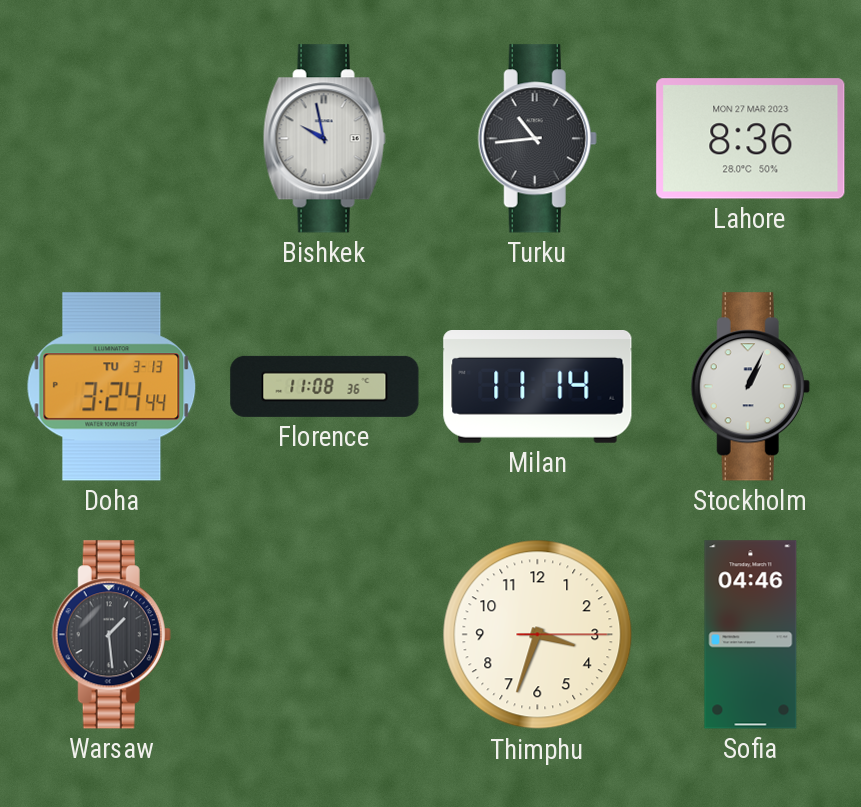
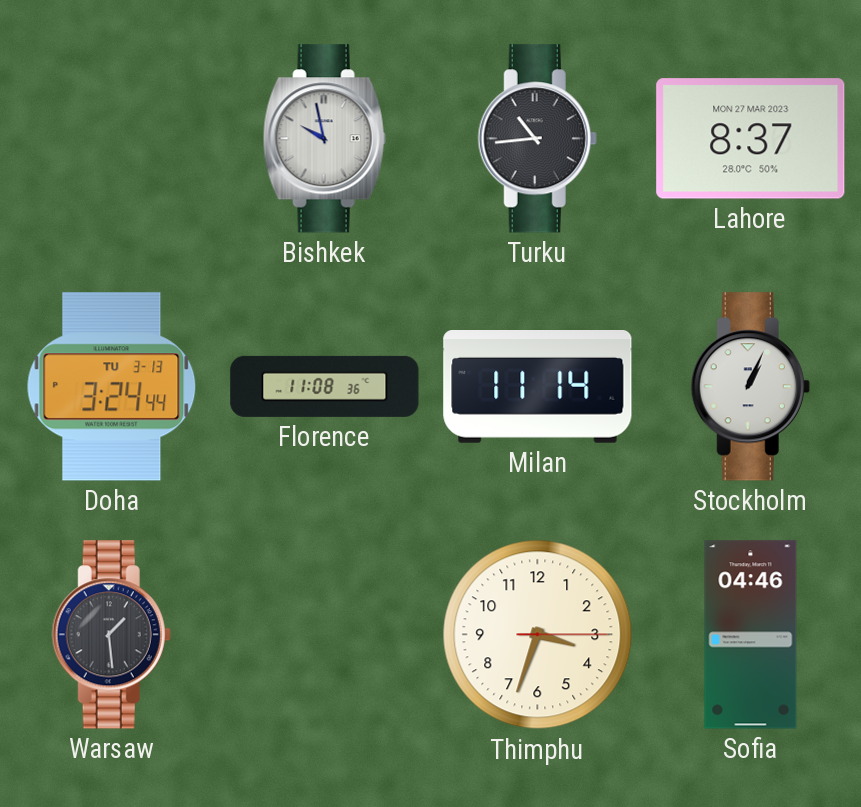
Lahore: 8:36 -> 8:37 (751, 139)
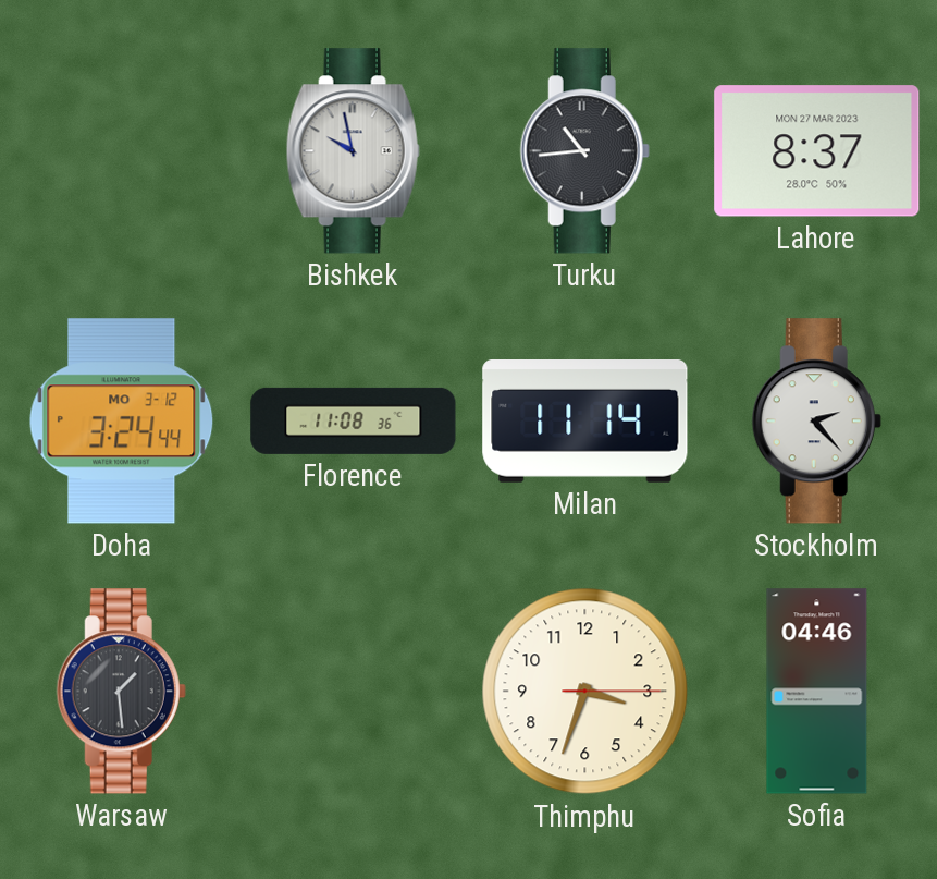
Doha date: TU 3-13 -> MO 3-12 (122, 422)
Stockholm: 1:04 -> 2:23 (816, 422)
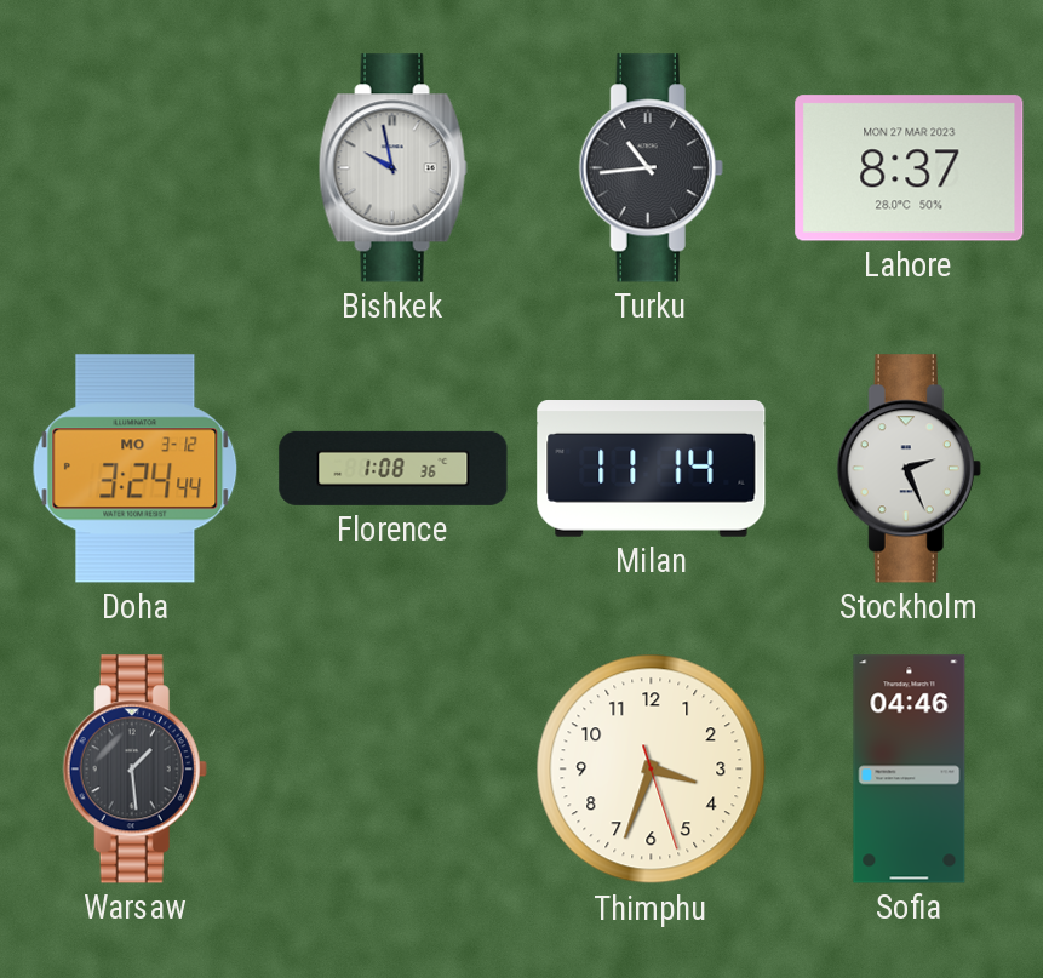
Florence: 11:08 -> 1:08 (394, 468)
Stockholm: 2:23 -> 2:26 (909, 469)
Thimphu: 3:33:15 -> 3:33:27 (652, 770)
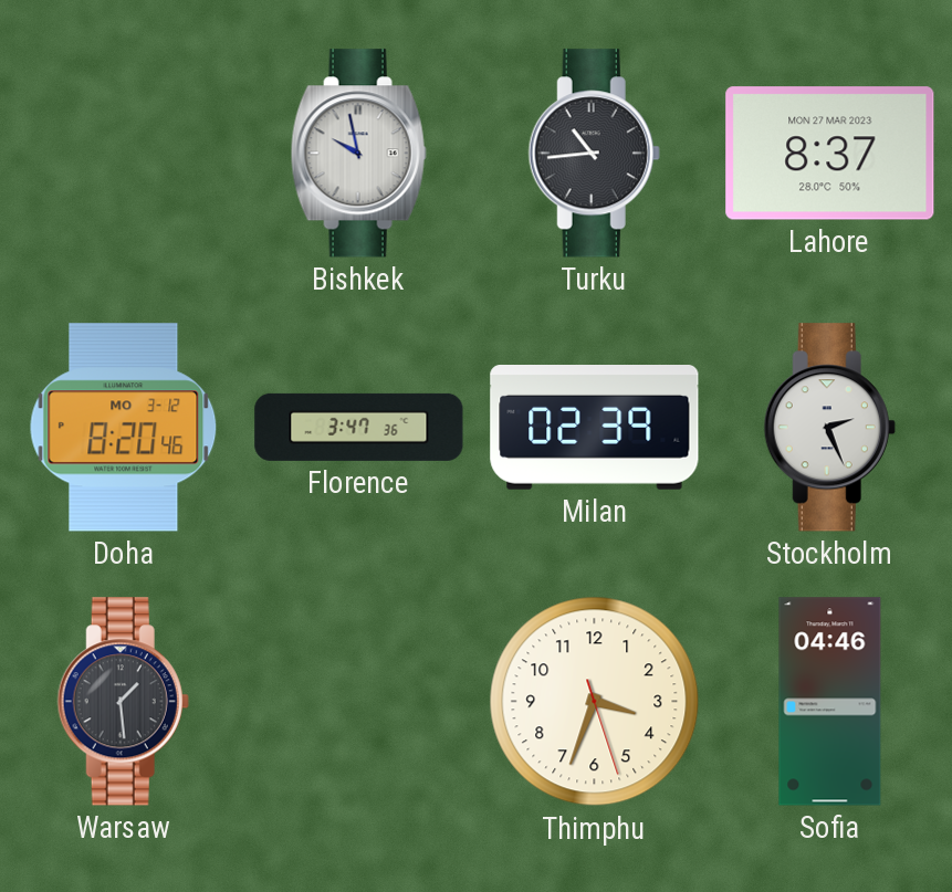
Doha: 3:24 -> 8:20 (124, 428)
Florence: 1:08 -> 3:47 (359, 427)
Milan: 11:14 -> 02:39 (595, 428)
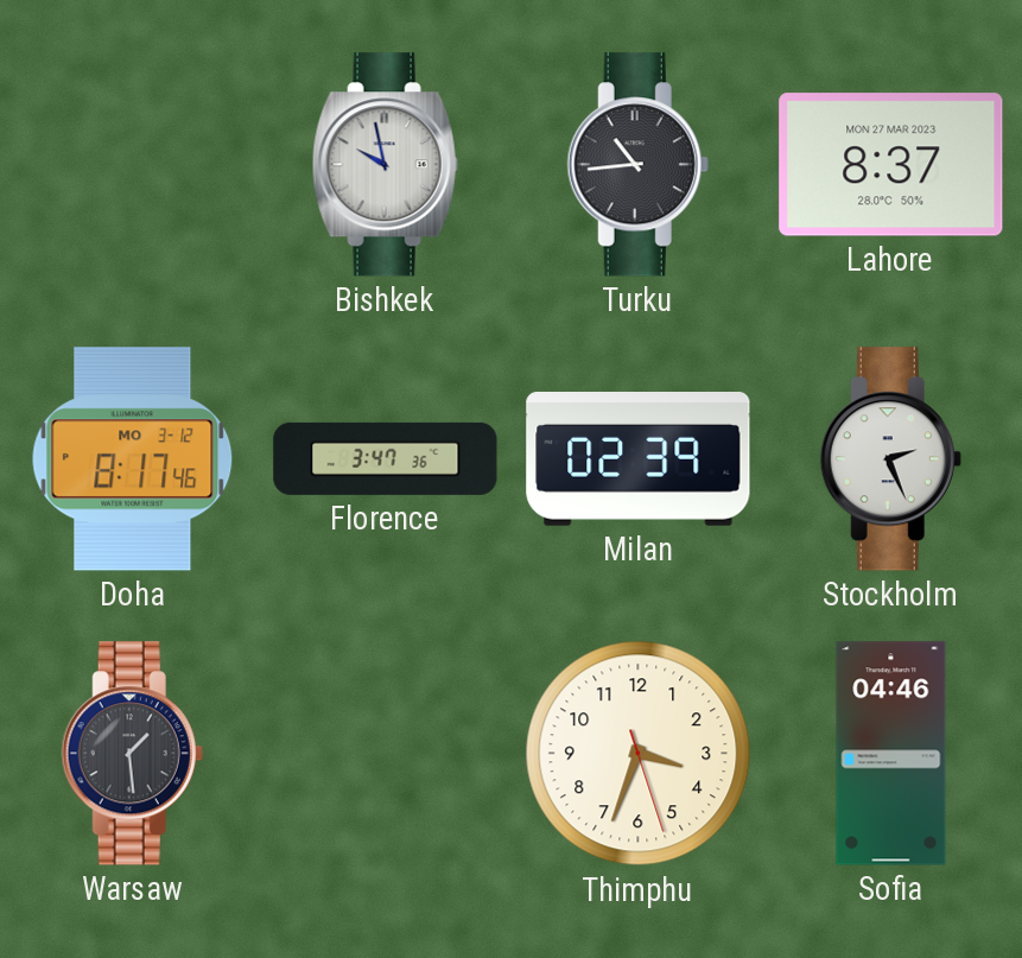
Doha: 8:20 -> 8:17 (133, 459)
